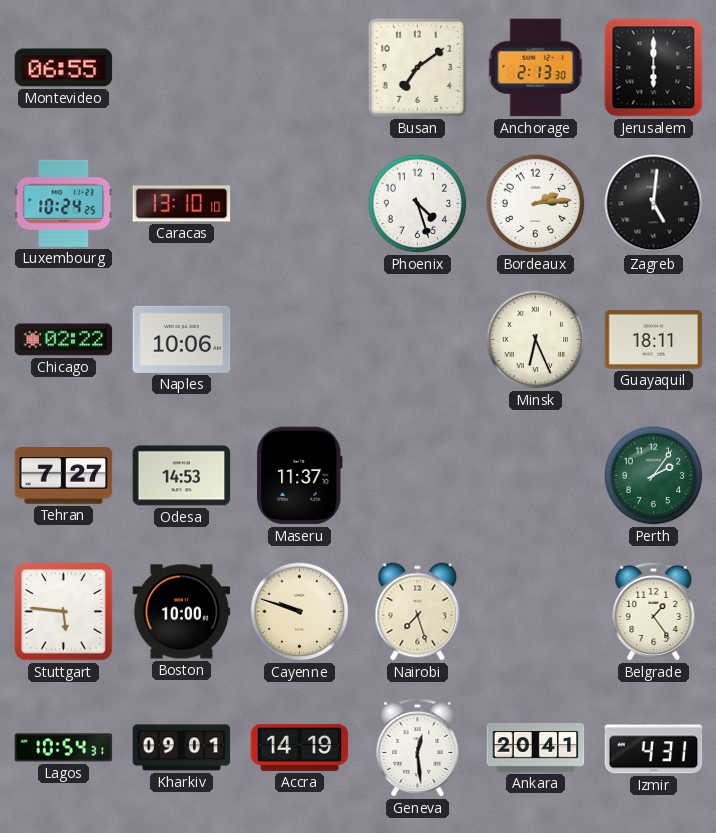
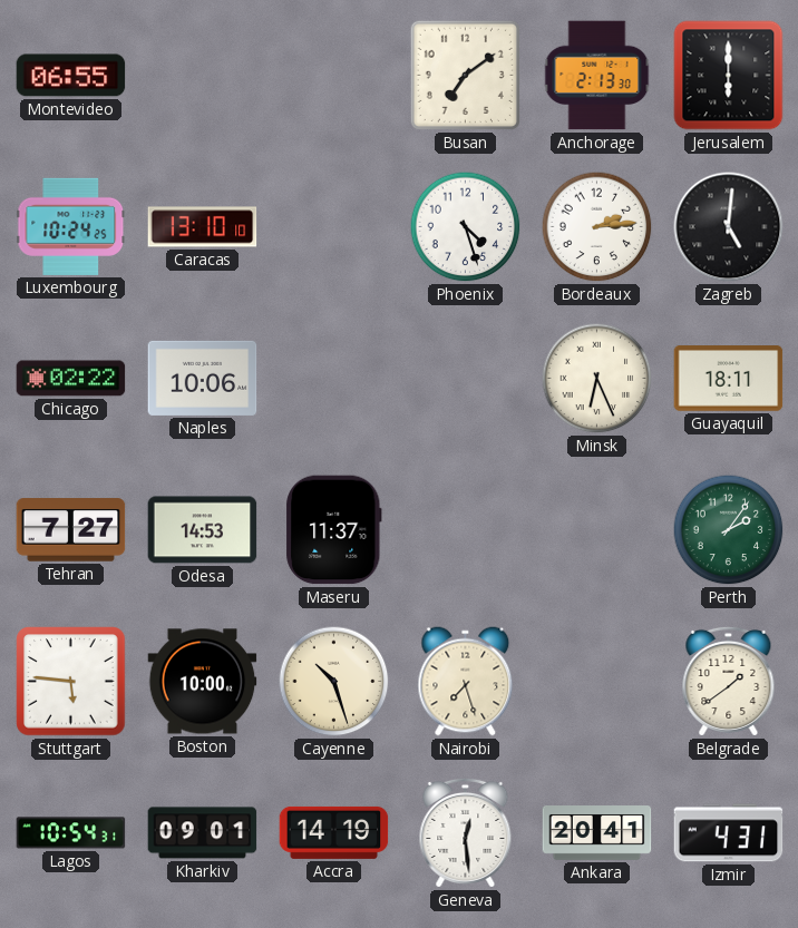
Cayenne: 9:48 -> 10:27 (334, 682)
Belgrade: 1:24 -> 1:39 (729, 681)
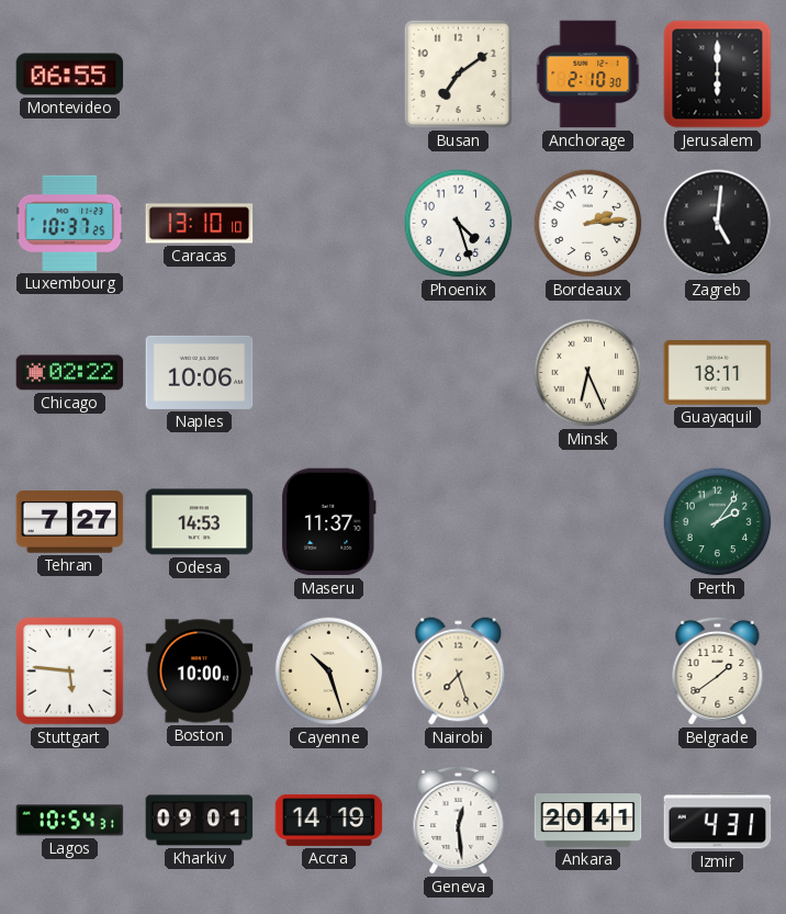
Anchorage: 2:13 -> 2:10 (588, 75)
Luxembourg: 10:24 -> 10:37 (70, 223)
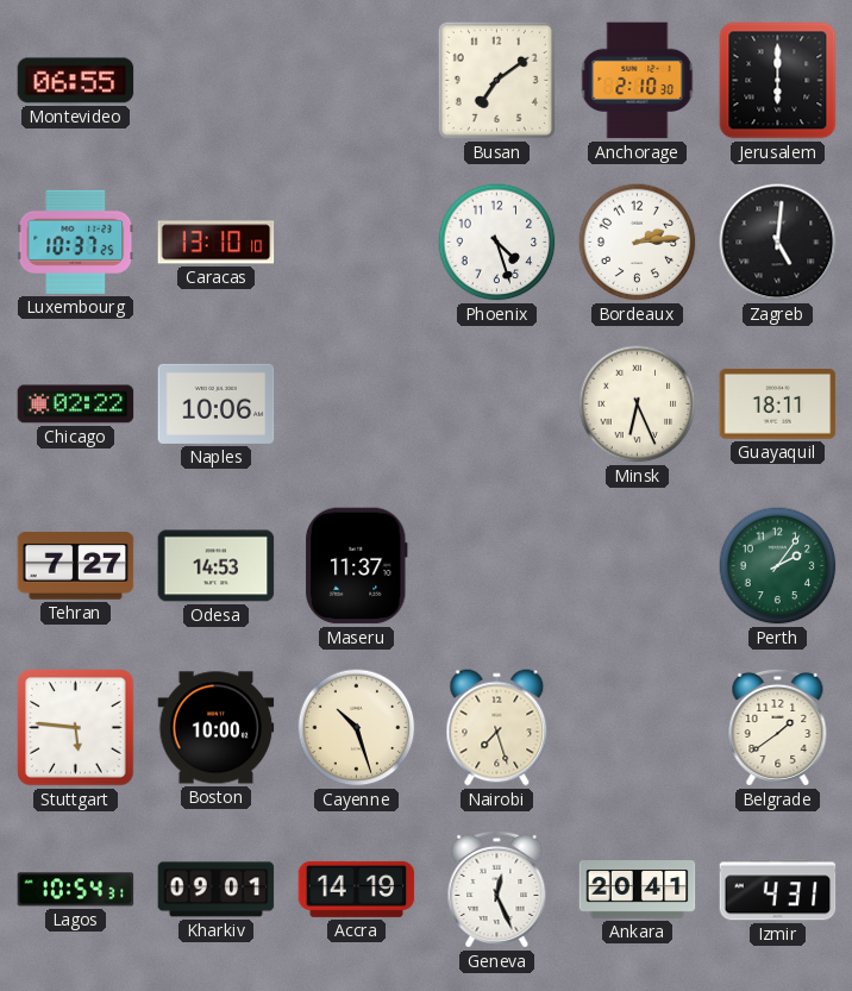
Geneva: 12:29 -> 12:26 (497, 889)
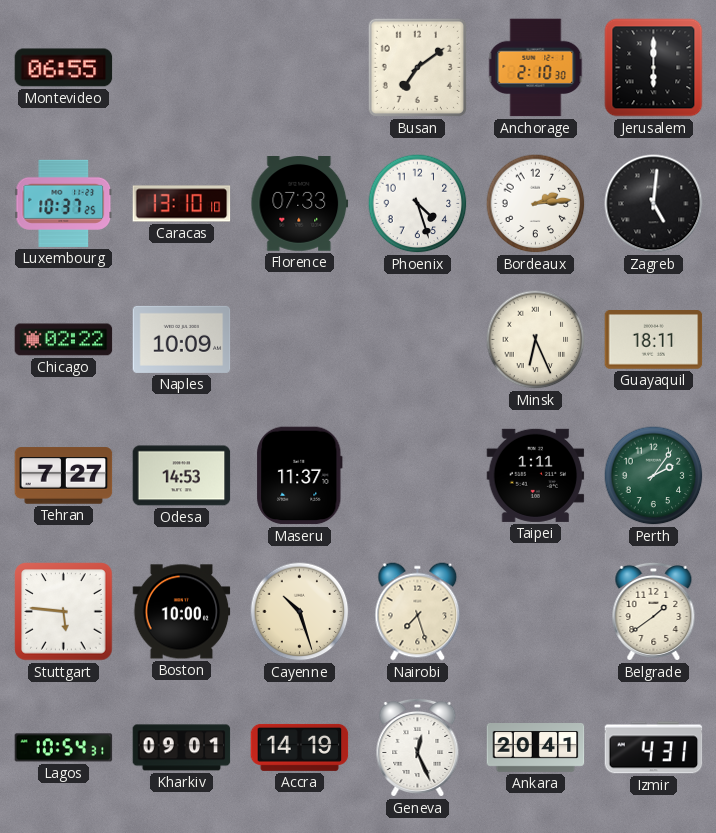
Florence: none -> 07:33 (300, 204)
Naples: 10:06 -> 10:09 (182, 339)
Taipei: none -> 1:11 (536, 475)
